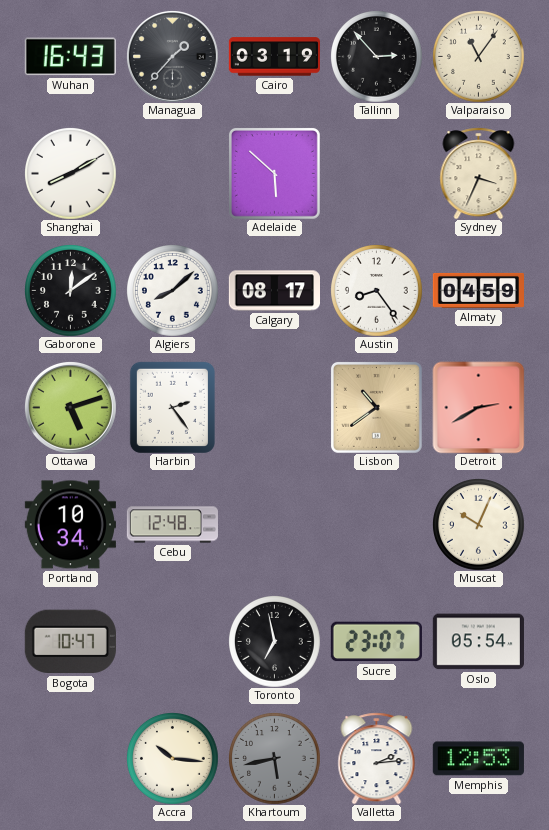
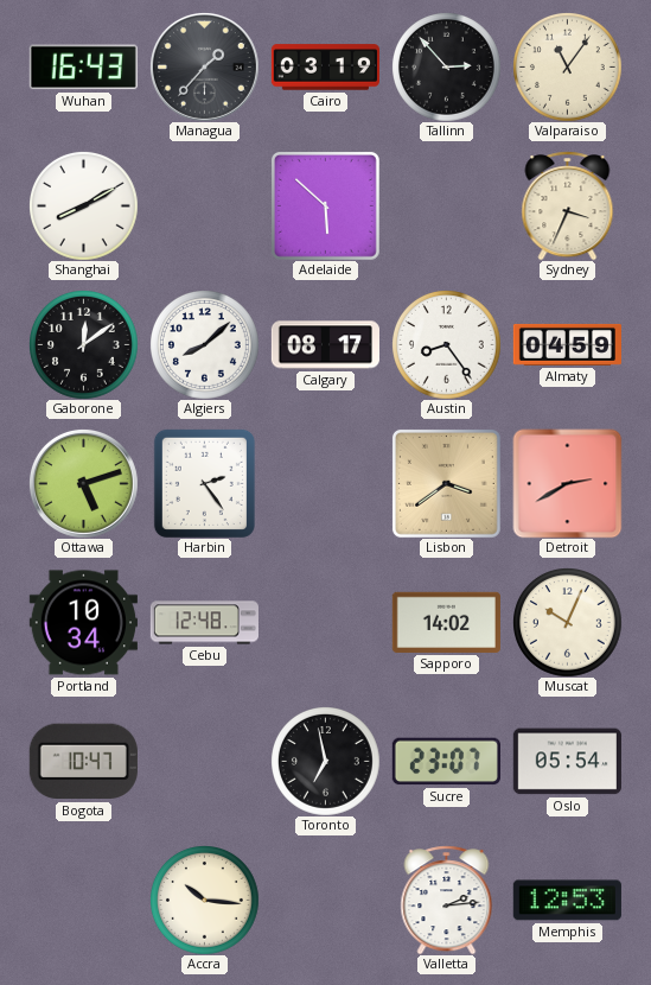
Lisbon: 10:39 -> 3:39 (446, 483)
Sapporo: none -> 14:02 (446, 622)
Khartoum: 5:43 -> none (275, 759)
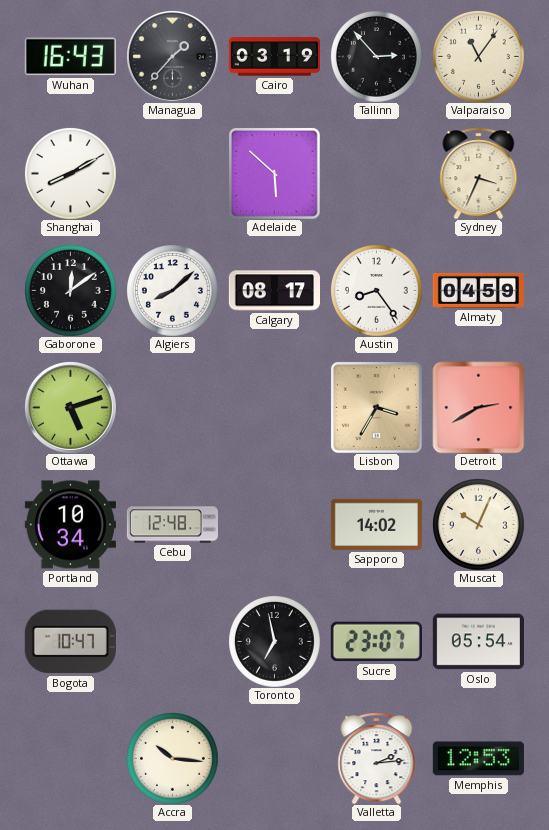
Harbin: 2:24 -> none (204, 483)
Lisbon: 3:39 -> 3:35 (376, 407)
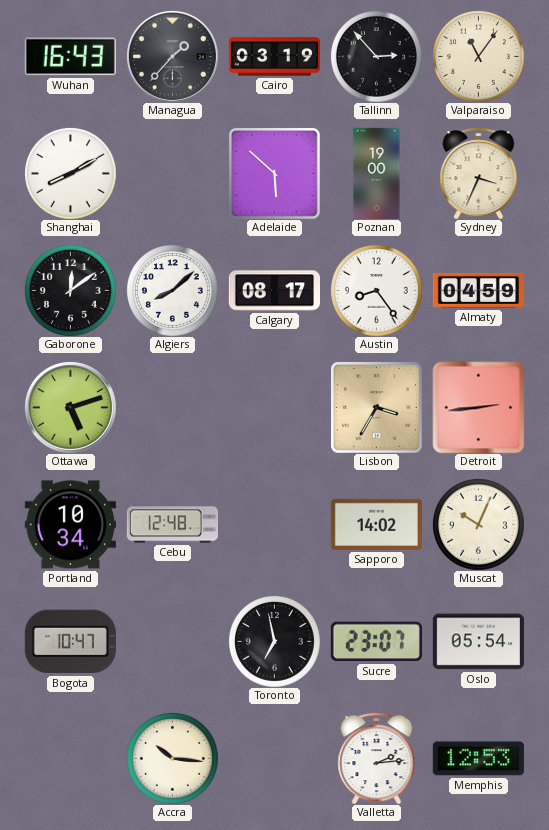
Poznan: none -> 19:00 (377, 173)
Detroit: 2:40 -> 2:44 (478, 407)
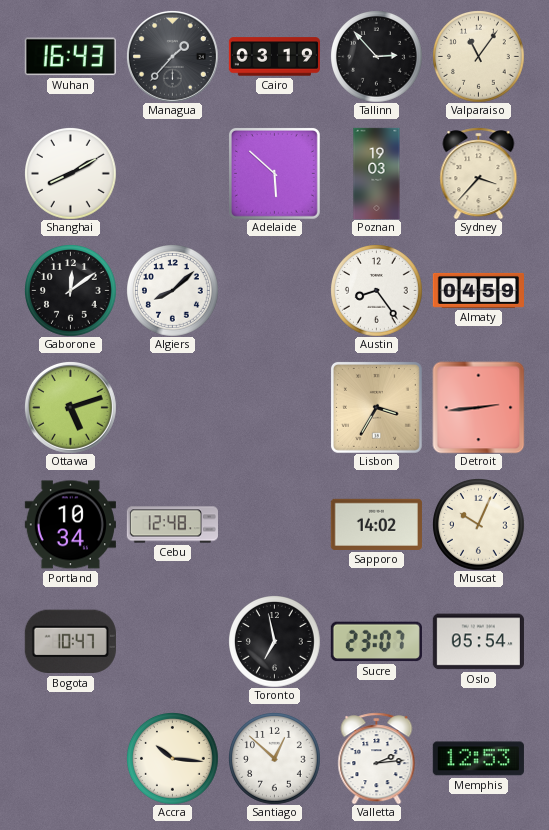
Poznan: 19:00 -> 19:03 (377, 173)
Sydney: 3:34 -> 3:37 (479, 173)
Calgary: 08:17 -> none (274, 291)
Santiago: none -> 12:52 (275, 759)
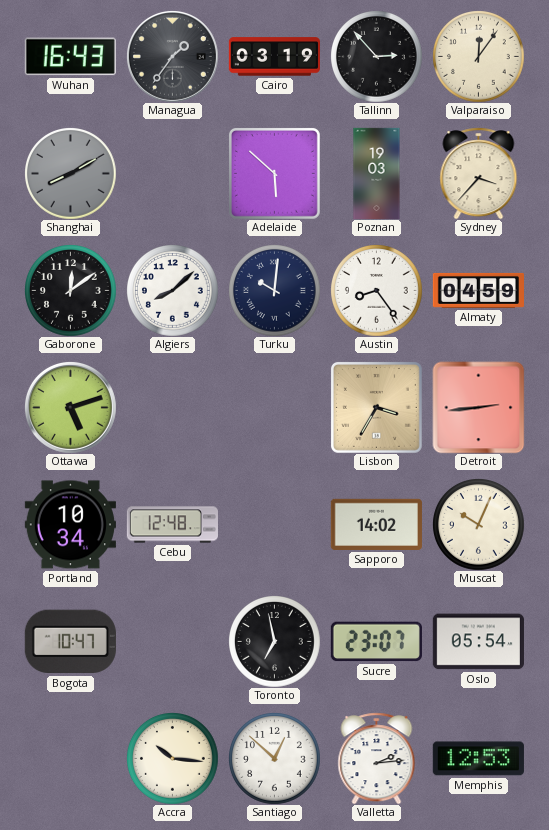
Managua: 1:37 -> 1:36 (172, 56)
Valparaiso: 11:06 -> 12:06 (479, 57)
Shanghai dial: white -> grey (71, 174)
Turku: none -> 10:01 (275, 291)
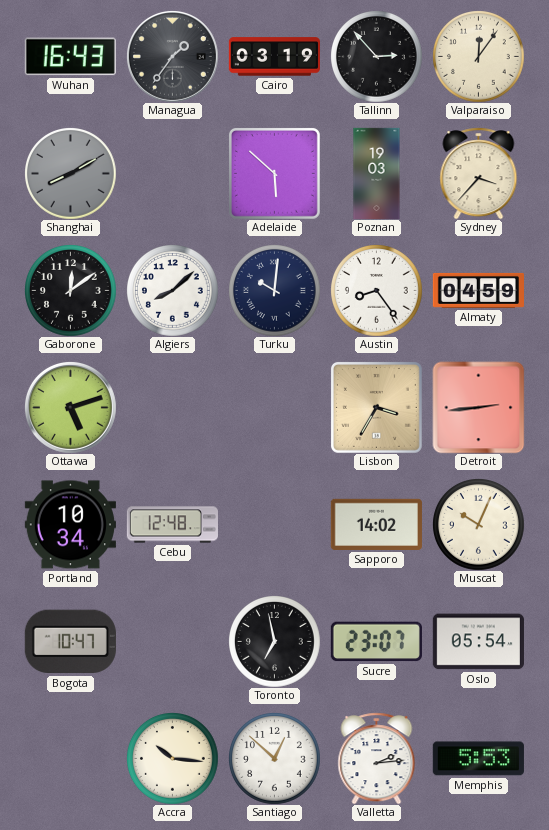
Memphis: 12:53 -> 5:53 (478, 759)
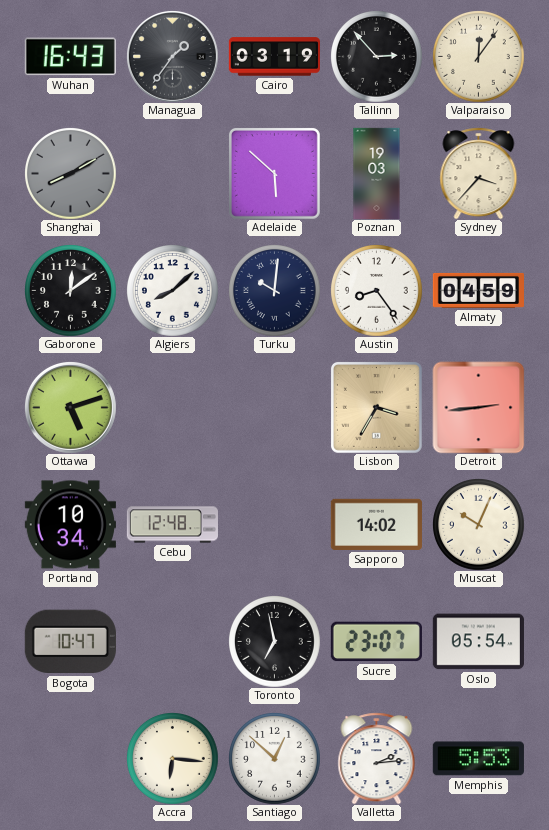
Accra: 10:16 -> 6:16 (173, 759)
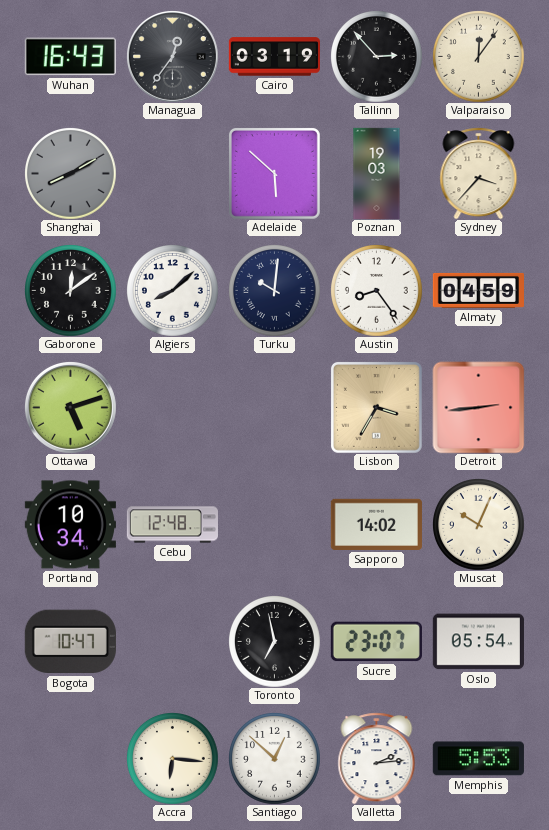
Managua: 1:36 -> 12:36 (172, 56)
